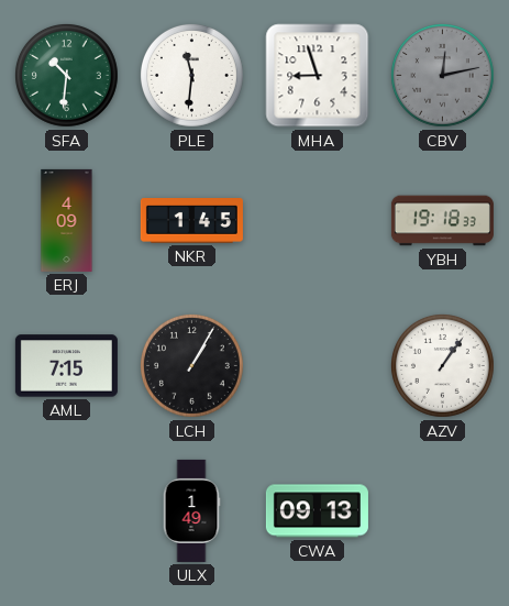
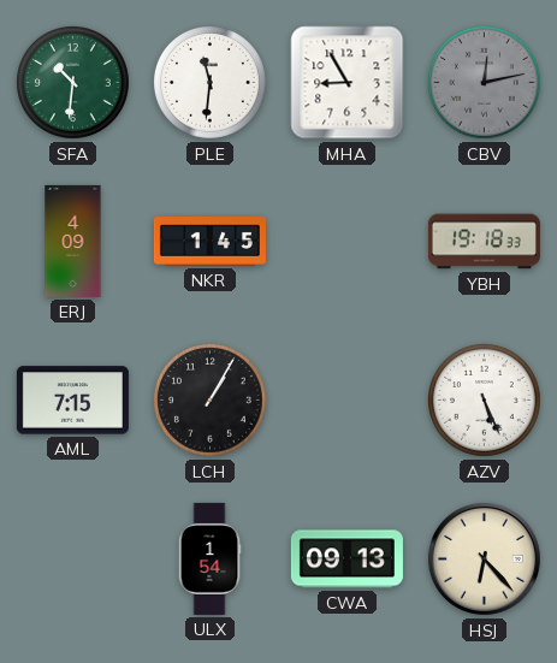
MHA: 8:57 -> 8:55 (348, 83)
AZV: 1:06 -> 5:26 (485, 401)
ULX: 1:49 -> 1:54 (209, 558)
HSJ: none -> 6:23 (484, 558)
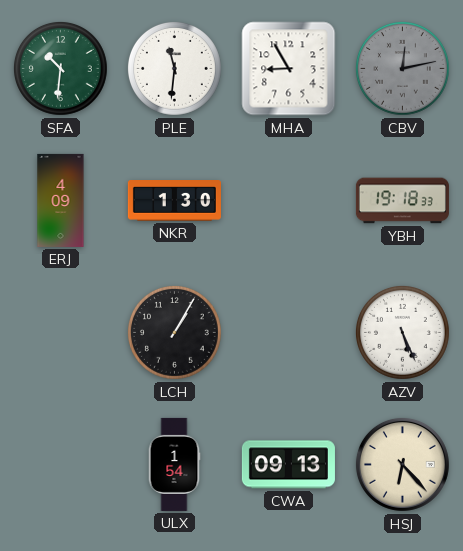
NKR: 1:45 -> 1:30 (174, 201)
AML: 7:15 -> none (72, 401)
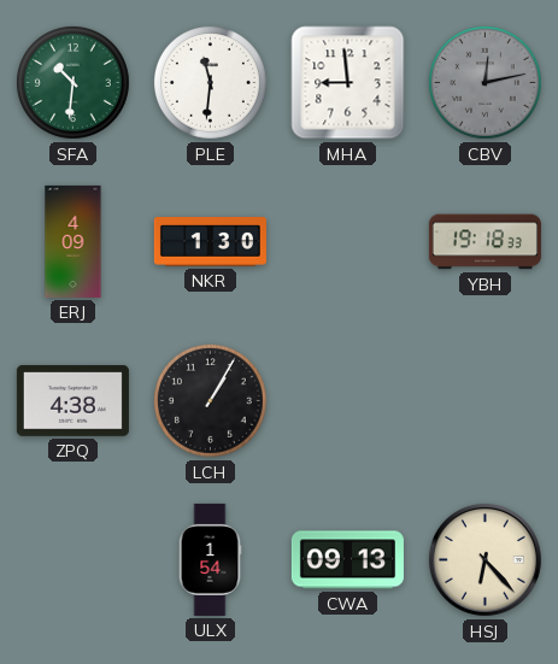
MHA: 8:55 -> 8:59 (348, 83)
ZPQ: none -> 4:38 (72, 400)
AZV: 5:26 -> none (403, 333)
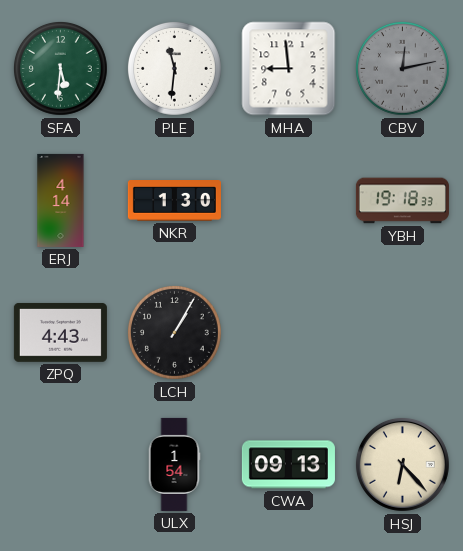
SFA: 10:31 -> 5:31 (61, 69)
ERJ: 4:09 -> 4:14 (61, 200)
ZPQ: 4:38 -> 4:43 (60, 332)
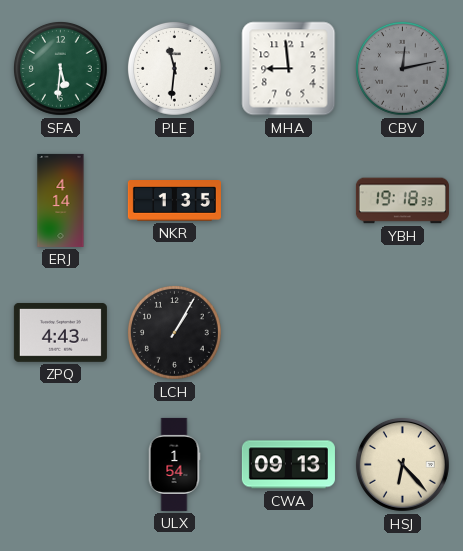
NKR: 1:30 -> 1:35 (174, 201)
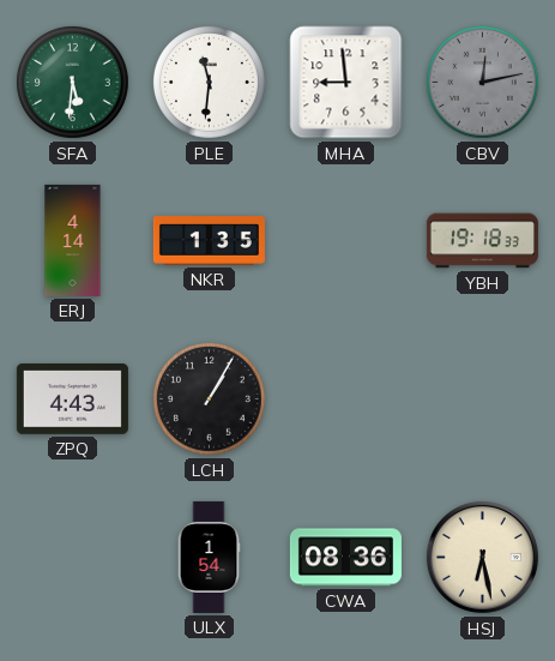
CWA: 09:13 -> 08:36 (345, 558)
HSJ: 6:23 -> 6:28 (482, 557)
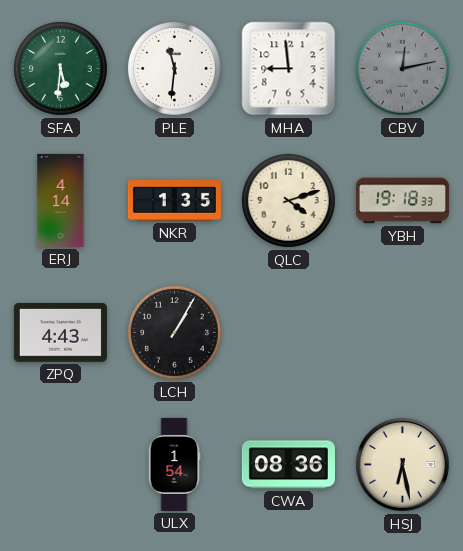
QLC: none -> 4:12 (289, 201)
